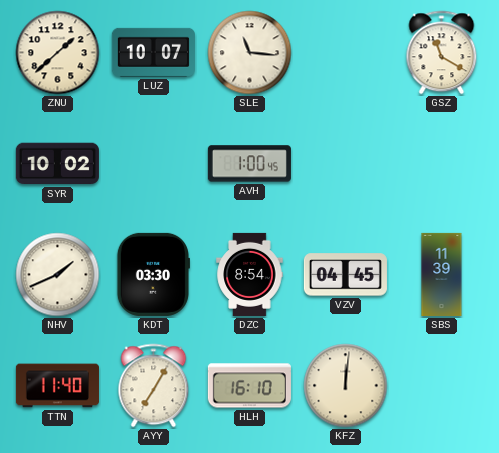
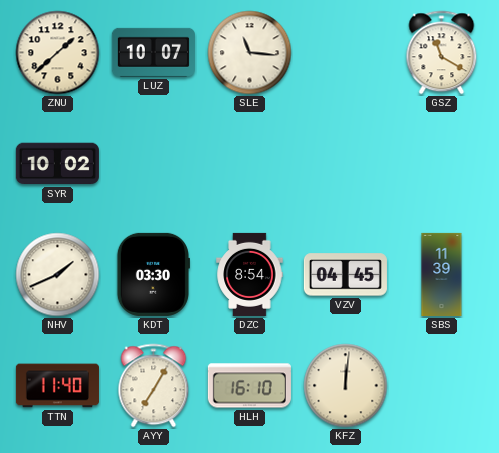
AVH: 1:00 -> none (249, 164)
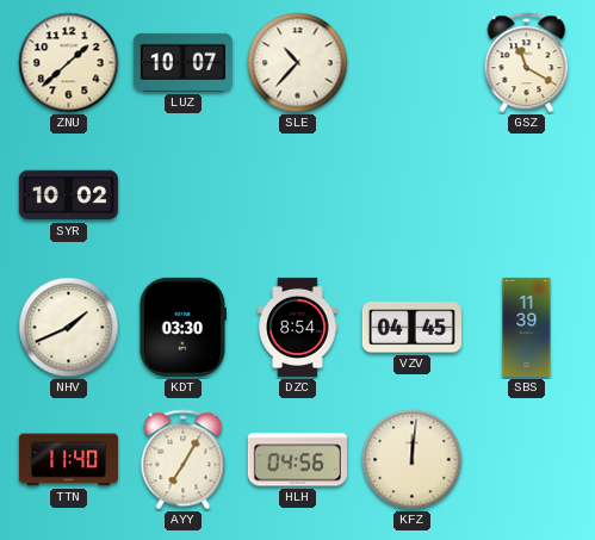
SLE: 11:16 -> 10:37 (298, 63)
HLH: 16:10 -> 04:56 (297, 460)
